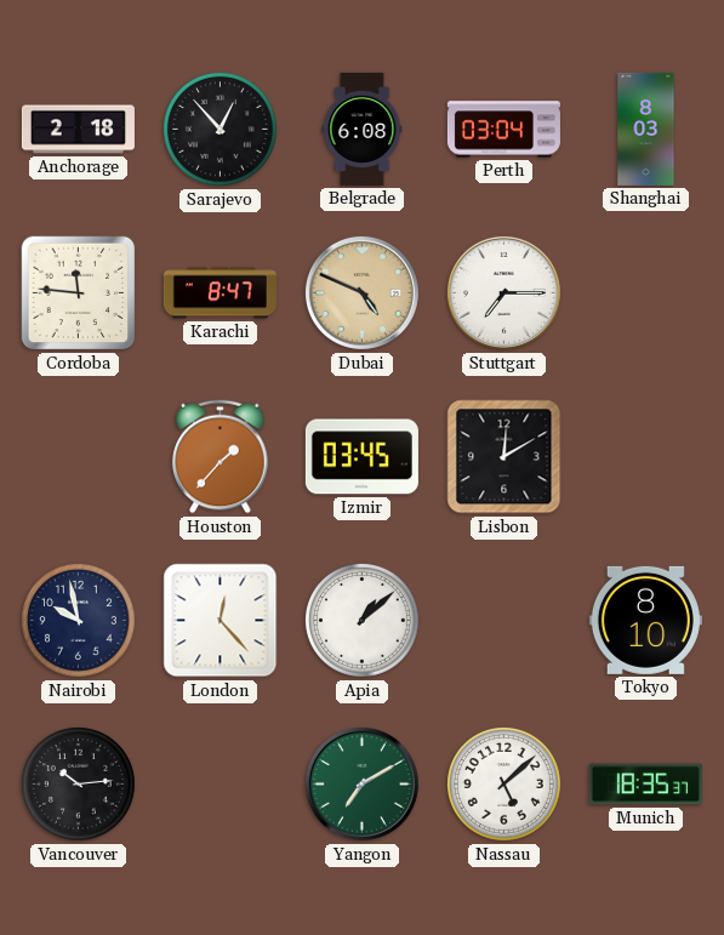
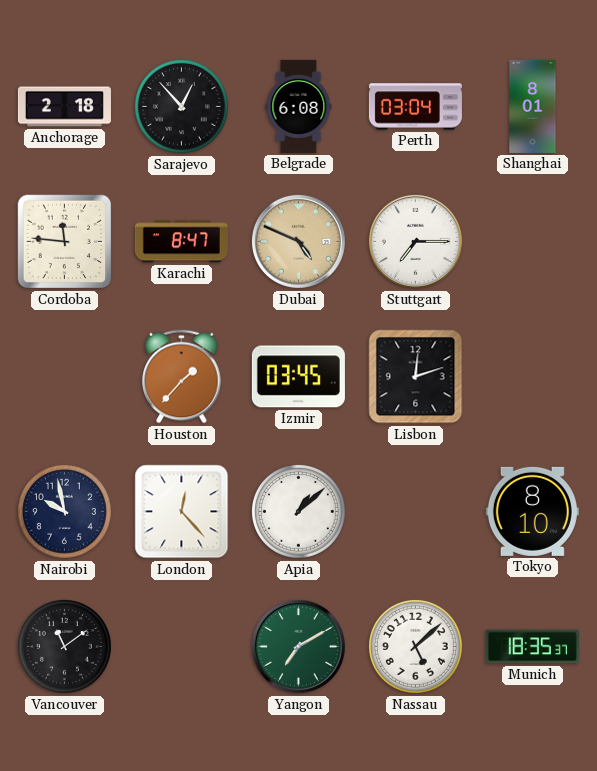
Shanghai: 8:03 -> 8:01 (533, 106)
Lisbon: 12:10 -> 12:12 (416, 377)
Vancouver: 10:14 -> 11:09 (64, 646)
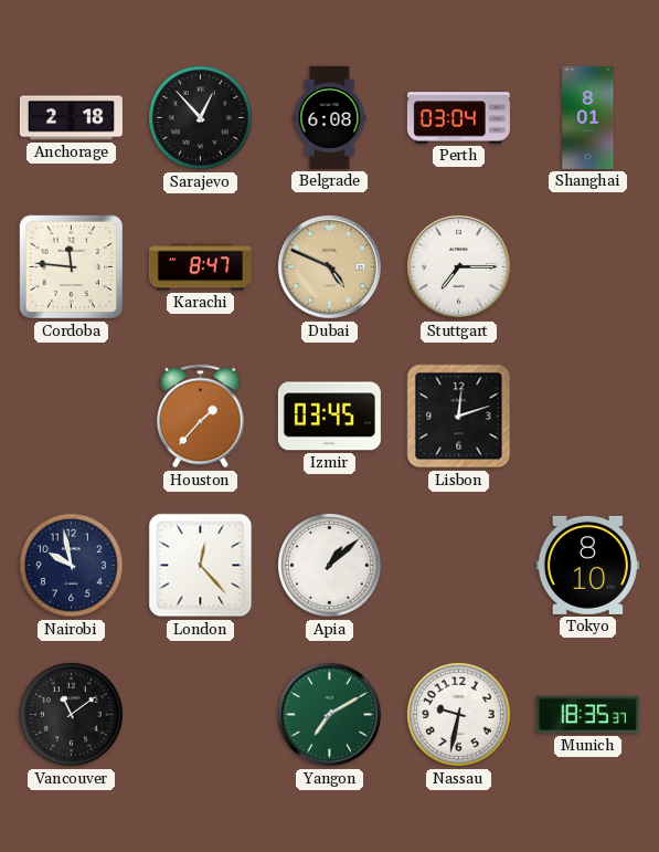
Nassau: 5:08 -> 9:32 (458, 714)
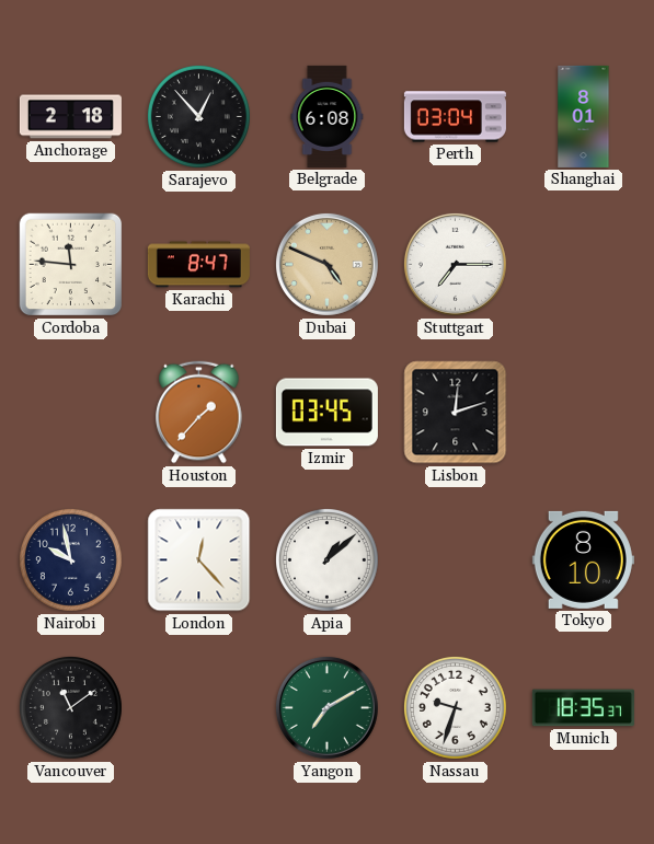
Nassau: 9:32 -> 9:33 (455, 707)
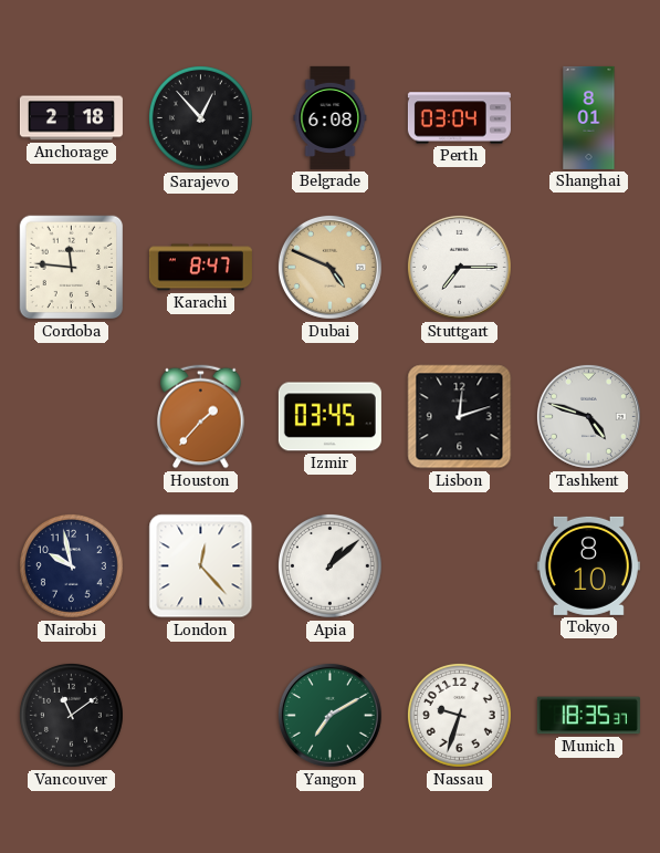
Tashkent: none -> 4:48 (588, 416)
